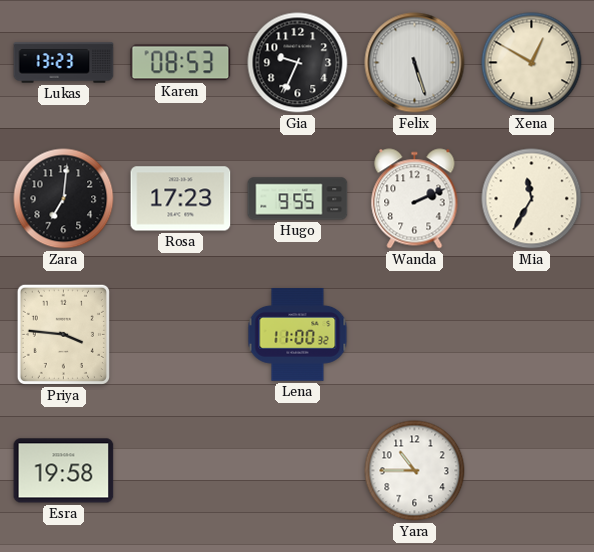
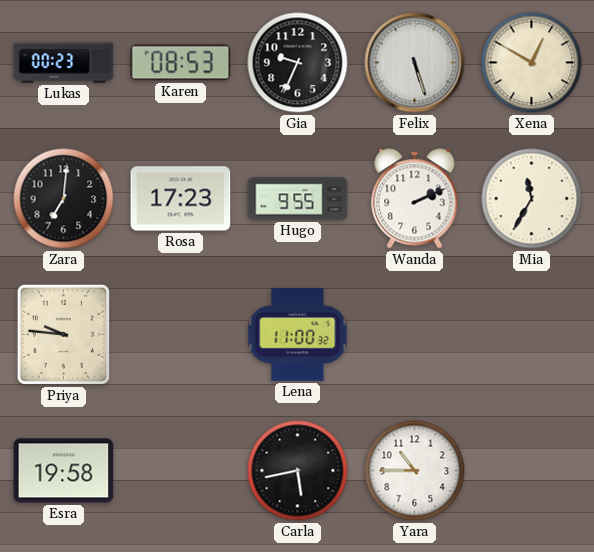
Lukas: 13:23 -> 00:23 (64, 63)
Priya: 3:46 -> 9:46 (63, 334)
Carla: none -> 5:43 (298, 471)
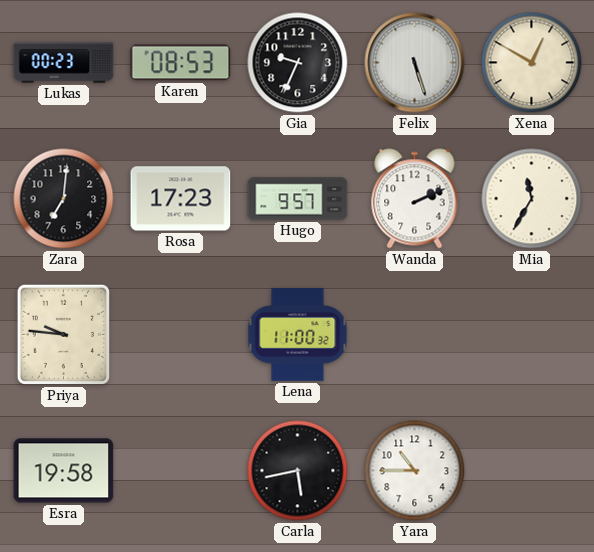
Hugo: 9:55 -> 9:57 (298, 199)
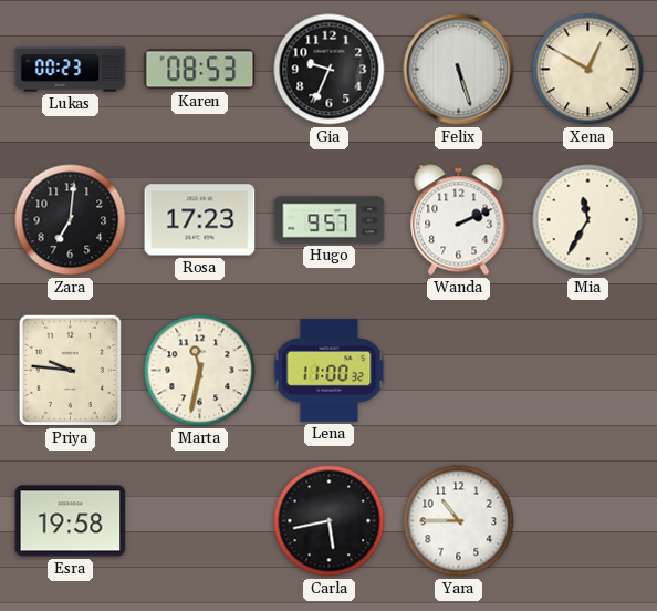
Marta: none -> 11:32 (200, 371)
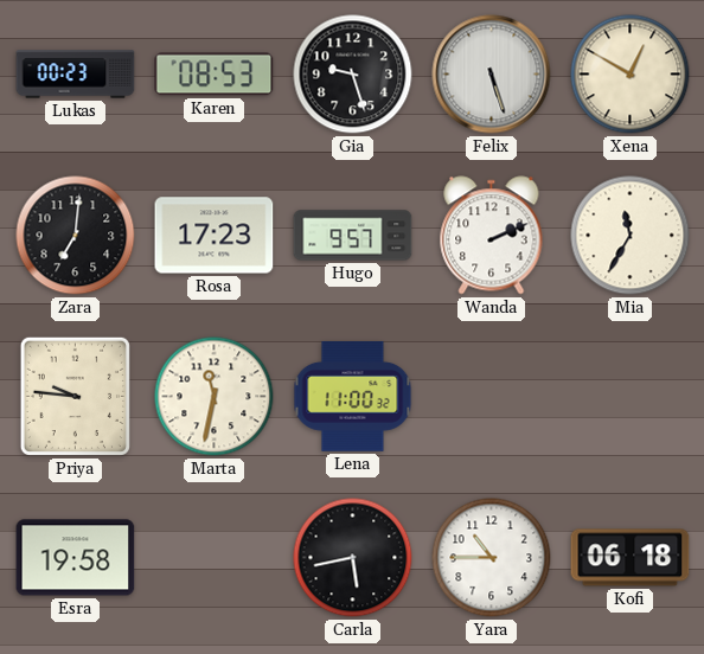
Gia: 9:34 -> 9:27 (353, 75)
Kofi: none -> 06:18 (631, 558)
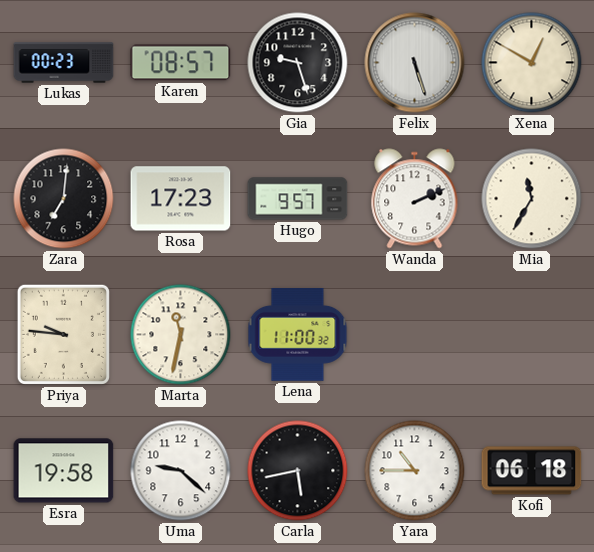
Karen: 08:53 -> 08:57 (181, 63)
Uma: none -> 9:22 (181, 471)
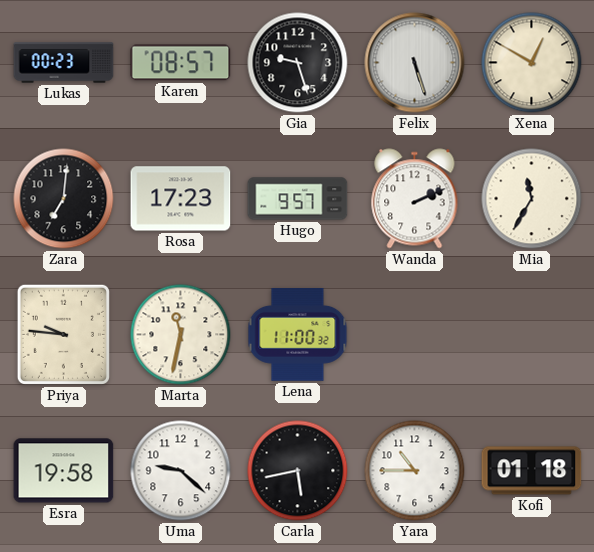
Kofi: 06:18 -> 01:18 (532, 471)
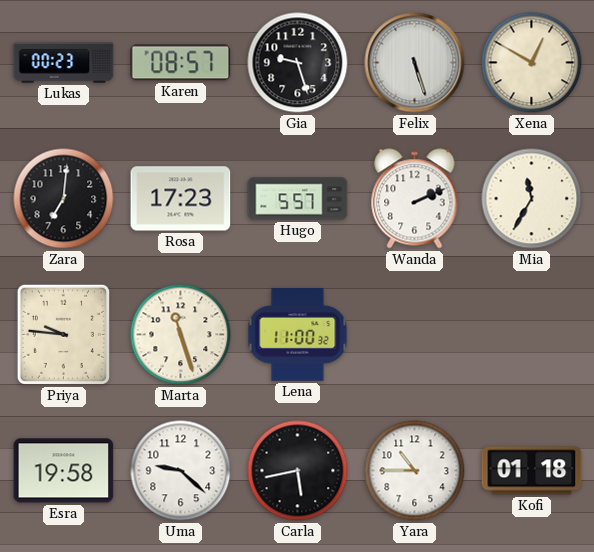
Hugo: 9:57 -> 5:57 (298, 199)
Marta: 11:32 -> 11:27 (181, 335)
